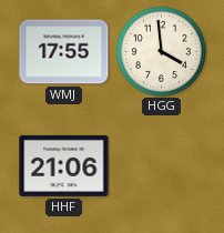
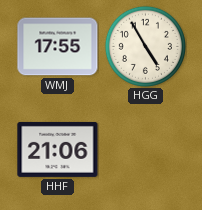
HGG: 3:59 -> 4:55 (145, 46)
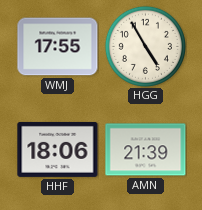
HHF: 21:06 -> 18:06 (58, 149)
AMN: none -> 21:39 (146, 150)
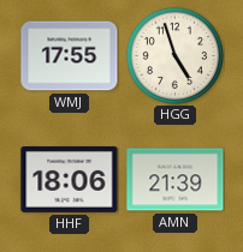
HGG: 4:55 -> 4:57 (174, 55)
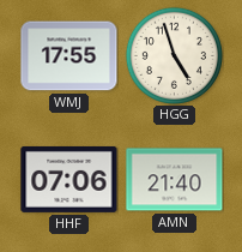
HHF: 18:06 -> 07:06 (69, 179)
AMN: 21:39 -> 21:40 (175, 180)
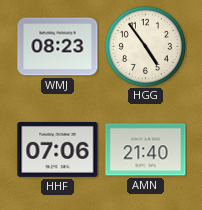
WMJ: 17:55 -> 08:23 (58, 47)
HGG: 4:57 -> 4:54 (145, 46)
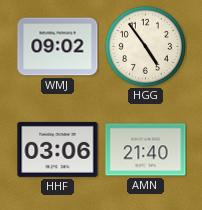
WMJ: 08:23 -> 09:02 (58, 47)
HHF: 07:06 -> 03:06 (58, 149)
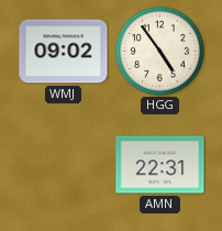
HHF: 03:06 -> none (58, 149)
AMN: 21:40 -> 22:31 (160, 165)
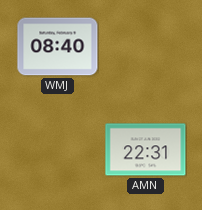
WMJ: 09:02 -> 08:40 (58, 47)
HGG: 4:54 -> none (159, 51)
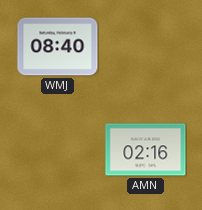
AMN: 22:31 -> 02:16 (146, 150)
